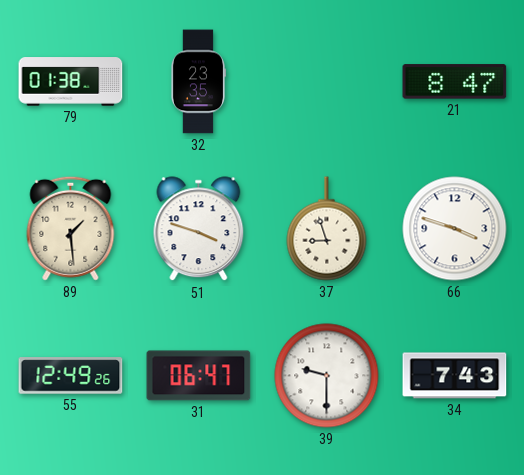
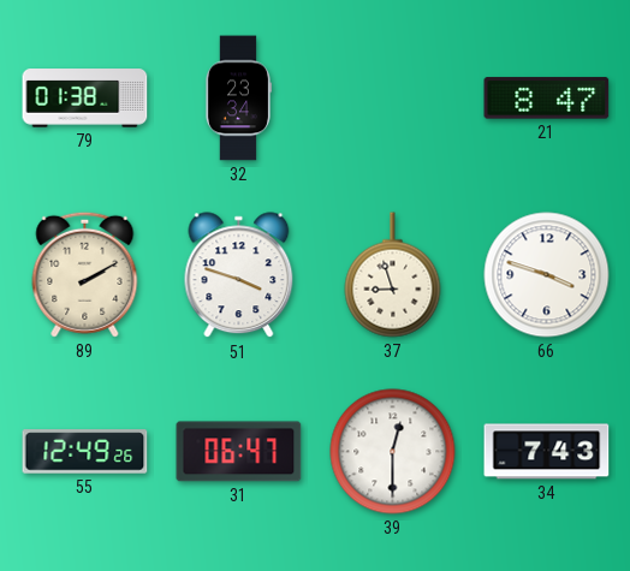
32: 23:35 -> 23:34 (237, 99)
89: 1:29 -> 2:10 (85, 274)
39: 9:30 -> 12:30 (393, 452)
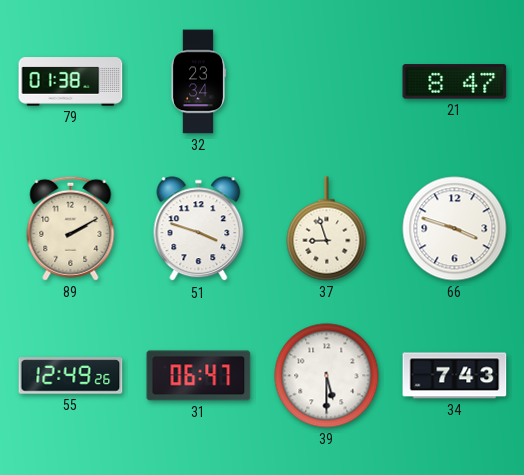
39: 12:30 -> 5:30 (327, 376)
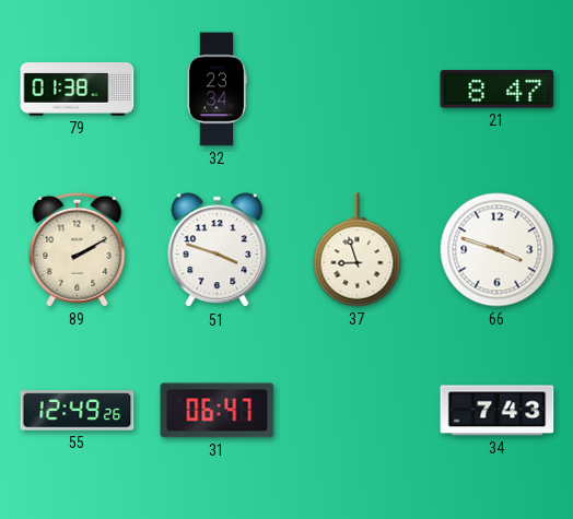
39: 5:30 -> none (327, 376)
